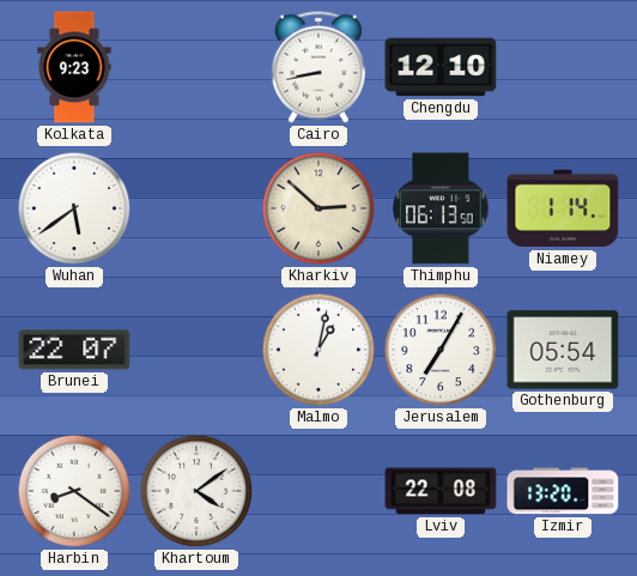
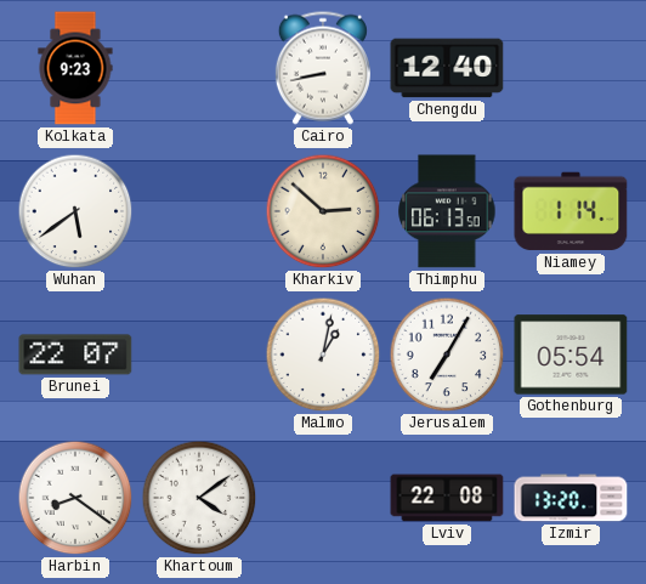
Chengdu: 12:10 -> 12:40 (447, 68)
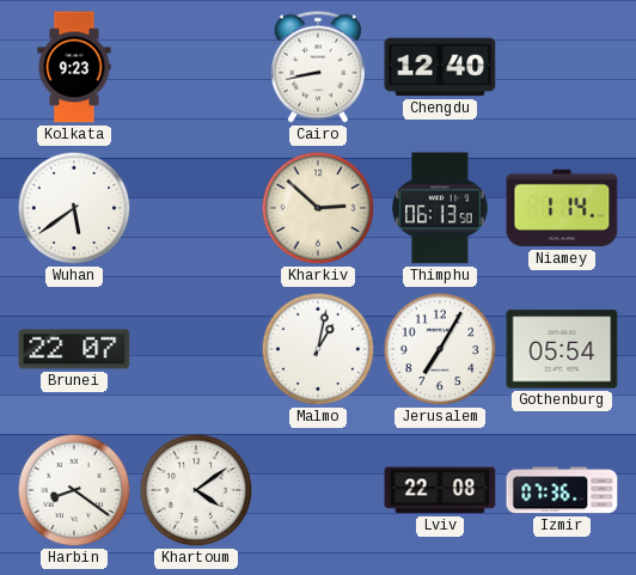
Izmir: 13:20 -> 07:36 (562, 490)
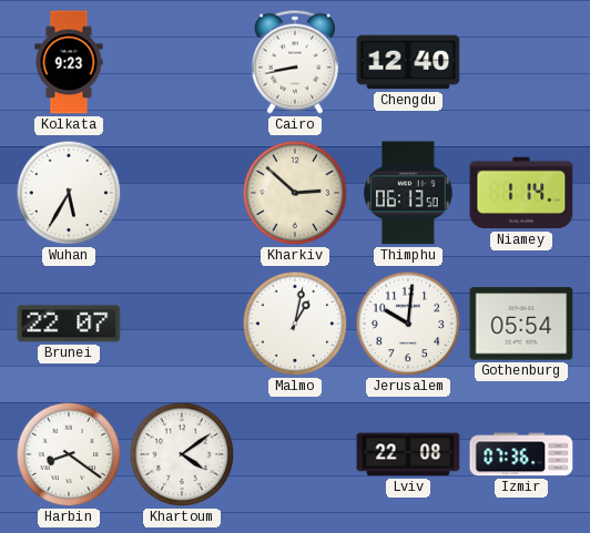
Wuhan: 5:39 -> 5:35 (69, 193)
Jerusalem: 7:05 -> 10:01 (408, 324)
